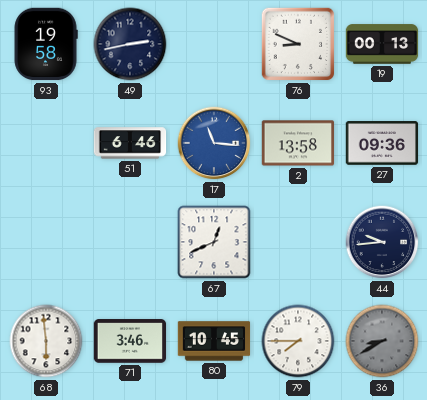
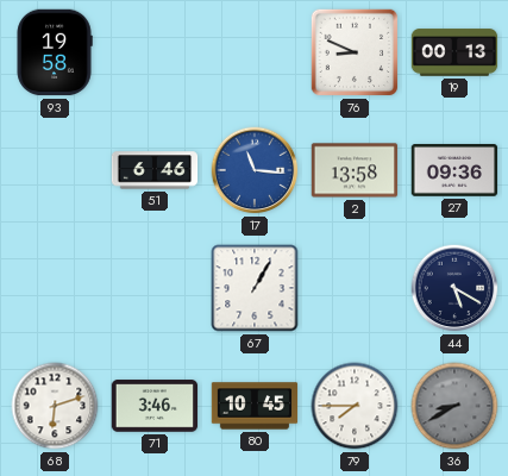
49: 2:43 -> none (130, 44)
67: 12:41 -> 1:05 (255, 288)
44: 9:44 -> 5:20 (454, 288)
68: 5:59 -> 6:12 (55, 406)
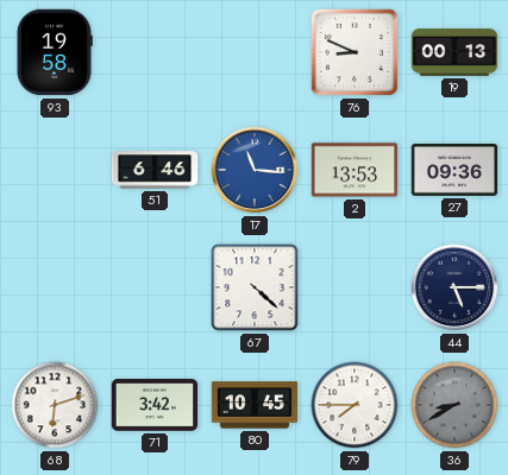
2: 13:58 -> 13:53 (355, 170)
67: 1:05 -> 4:22 (255, 287)
44: 5:20 -> 5:15 (454, 287)
71: 3:46 -> 3:42 (155, 405)
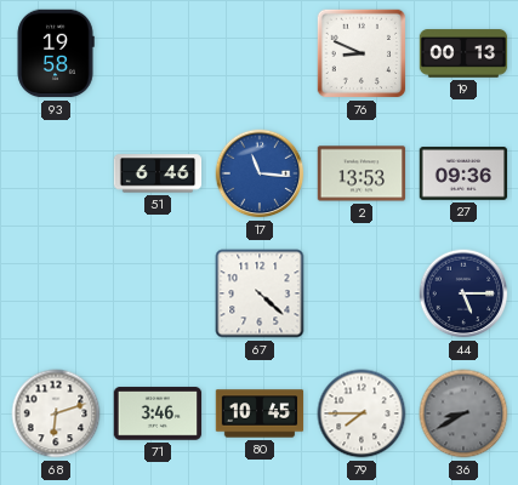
71: 3:42 -> 3:46 (158, 413)
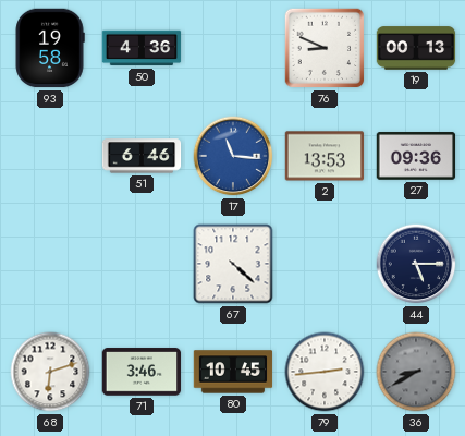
50: none -> 4:36 (142, 48)
79: 7:45 -> 2:44 (325, 372)
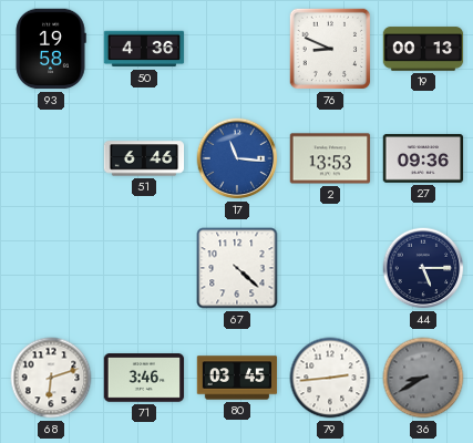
80: 10:45 -> 03:45 (237, 378)
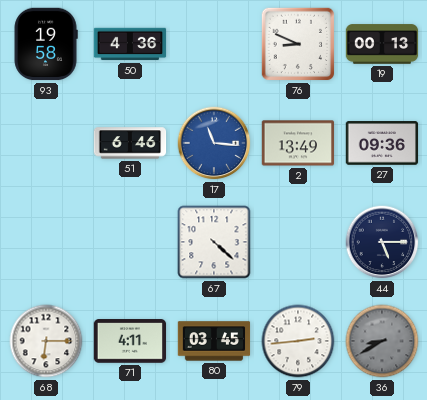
2: 13:53 -> 13:49 (298, 143)
68: 6:12 -> 6:15 (46, 341)
71: 3:46 -> 4:11 (130, 341)
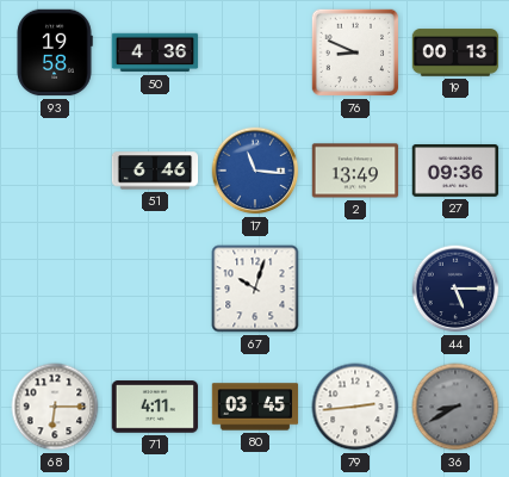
67: 4:22 -> 10:03 (255, 289)
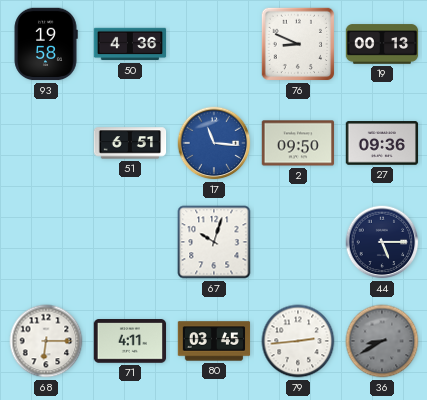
51: 6:46 -> 6:51 (130, 143)
2: 13:49 -> 09:50 (298, 143)
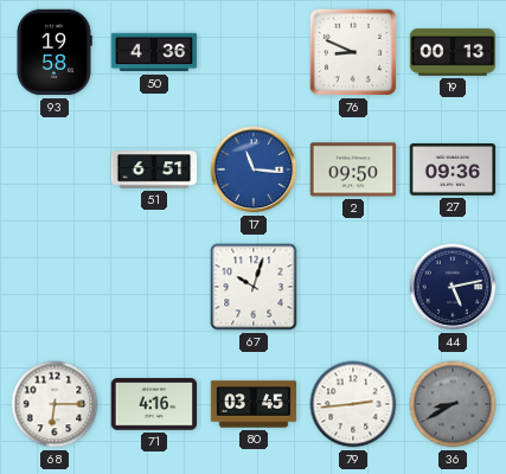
44: 5:15 -> 5:13 (453, 287)
71: 4:11 -> 4:16 (154, 404)
